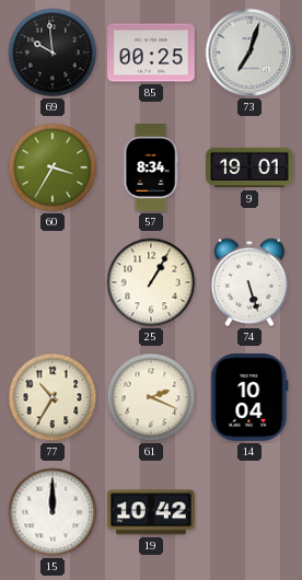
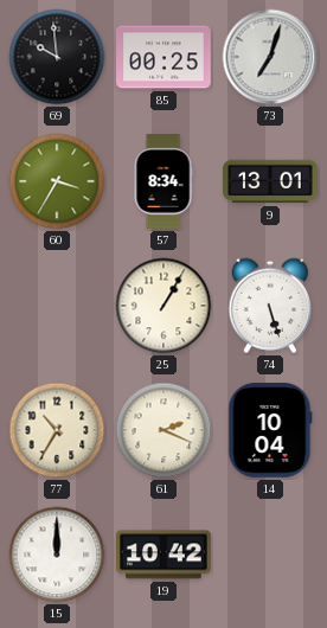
9: 19:01 -> 13:01 (270, 181)
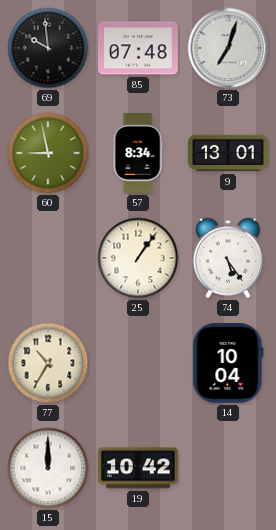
85: 00:25 -> 07:48 (138, 48)
60: 3:35 -> 8:58 (48, 153)
25: 1:05 -> 1:06 (138, 258)
74: 5:27 -> 5:24 (228, 258)
61: 2:19 -> none (163, 430)
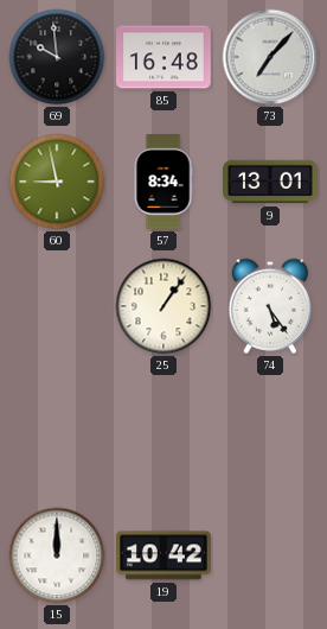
85: 07:48 -> 16:48 (163, 57)
73: 7:03 -> 7:07 (270, 57)
77: 10:35 -> none (48, 363)
14: 10:04 -> none (228, 364)
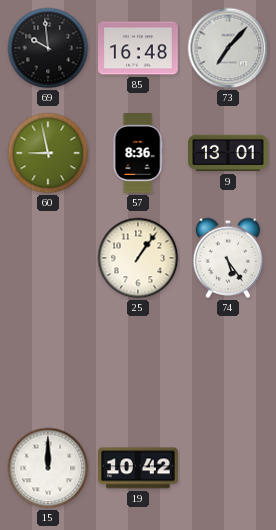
57: 8:34 -> 8:36 (138, 153)
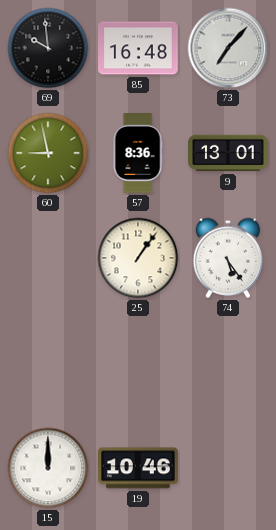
19: 10:42 -> 10:46 (139, 468)
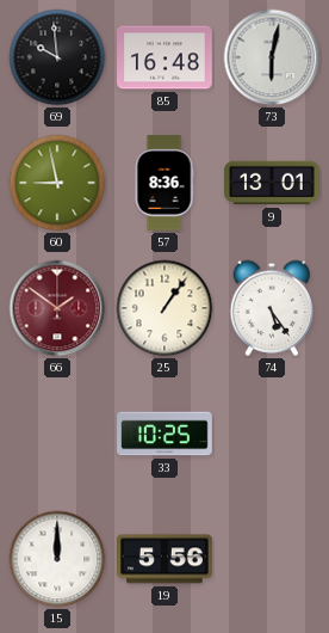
73: 7:07 -> 6:02 (272, 57)
66: none -> 1:51 (57, 308)
33: none -> 10:25 (164, 434)
19: 10:46 -> 5:56 (166, 559)
